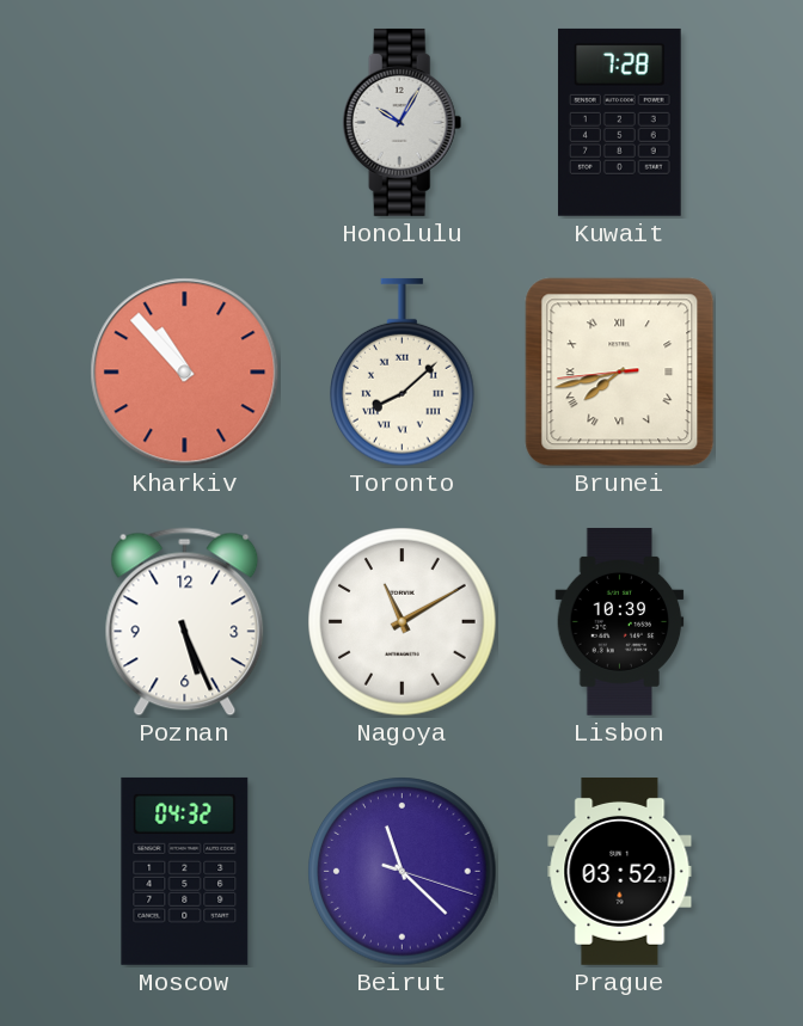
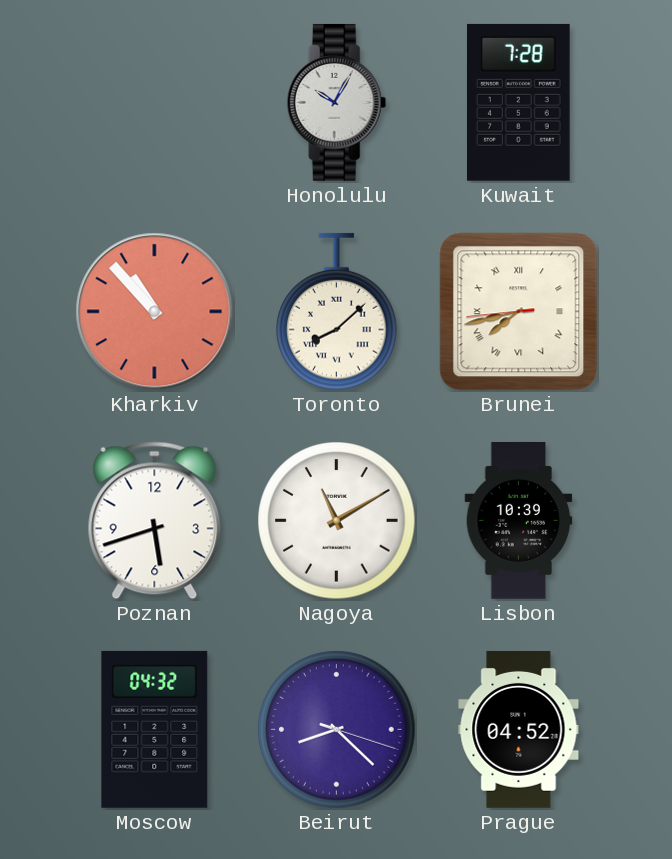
Poznan: 5:26 -> 5:42 (155, 521)
Beirut: 11:22 -> 8:22 (337, 730)
Prague: 03:52 -> 04:52 (519, 729)
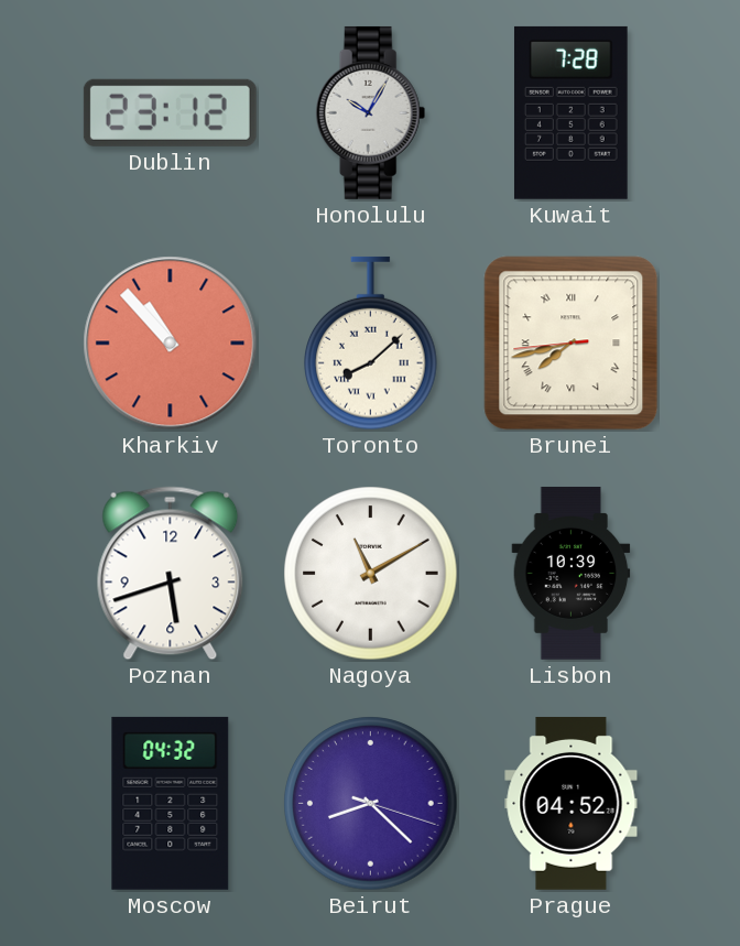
Dublin: none -> 23:12 (170, 112)
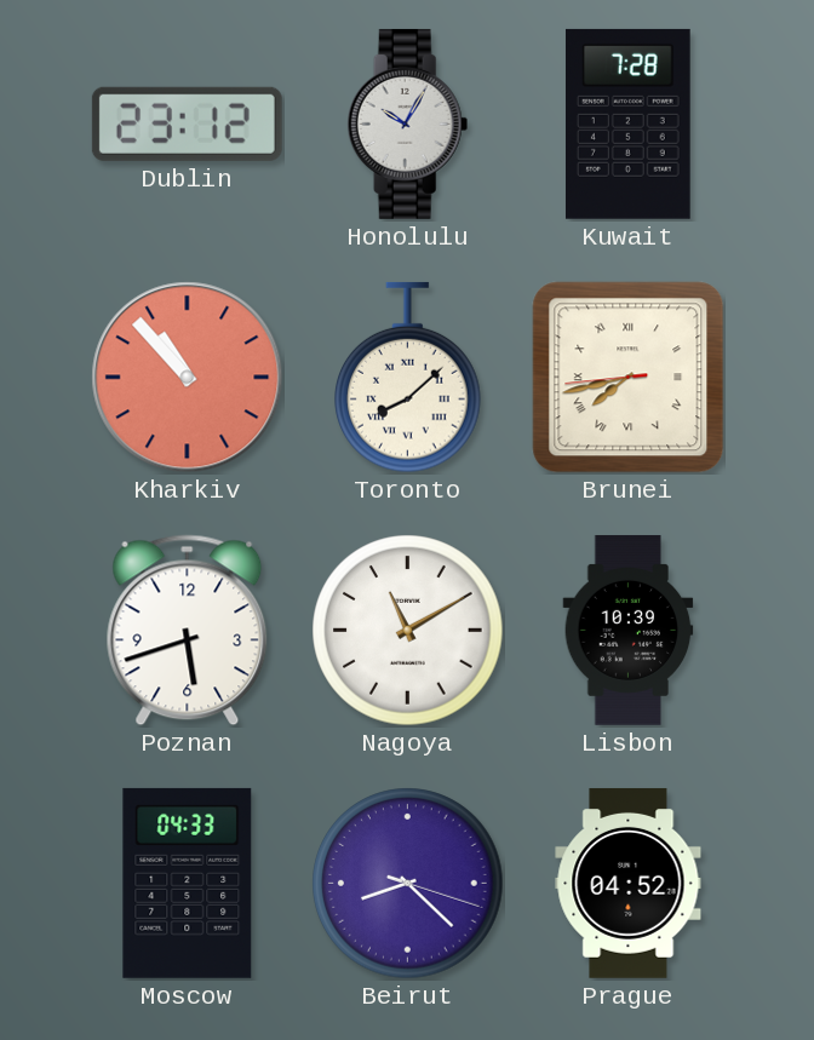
Moscow: 04:32 -> 04:33 (188, 883)
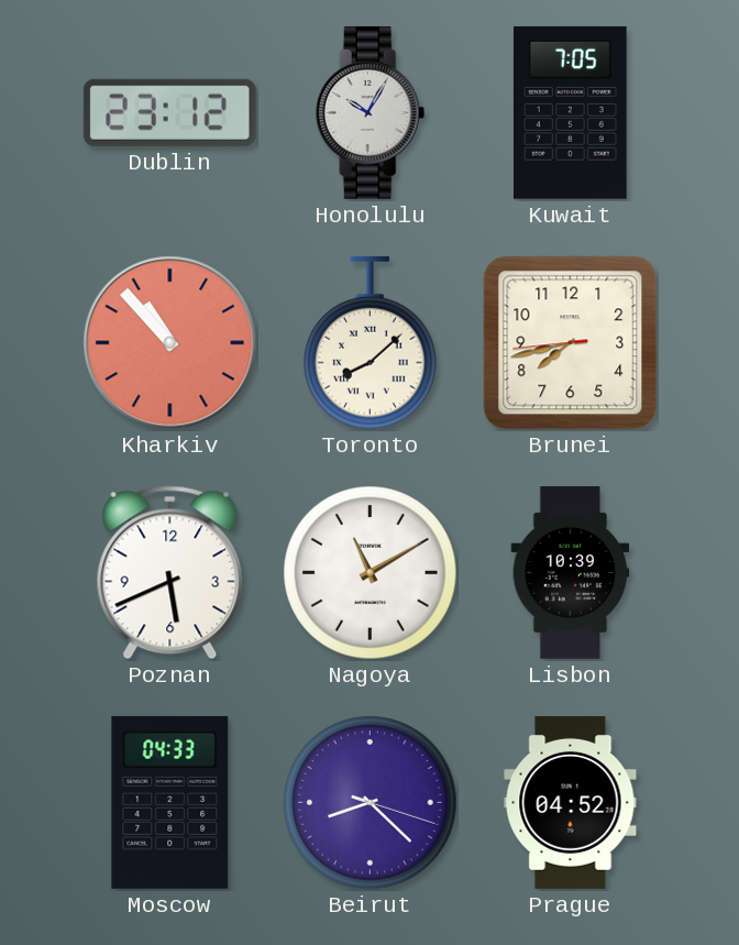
Kuwait: 7:28 -> 7:05 (570, 112)
Brunei numerals: Roman -> Arabic (571, 343)
Poznan: 5:42 -> 5:41 (170, 573)
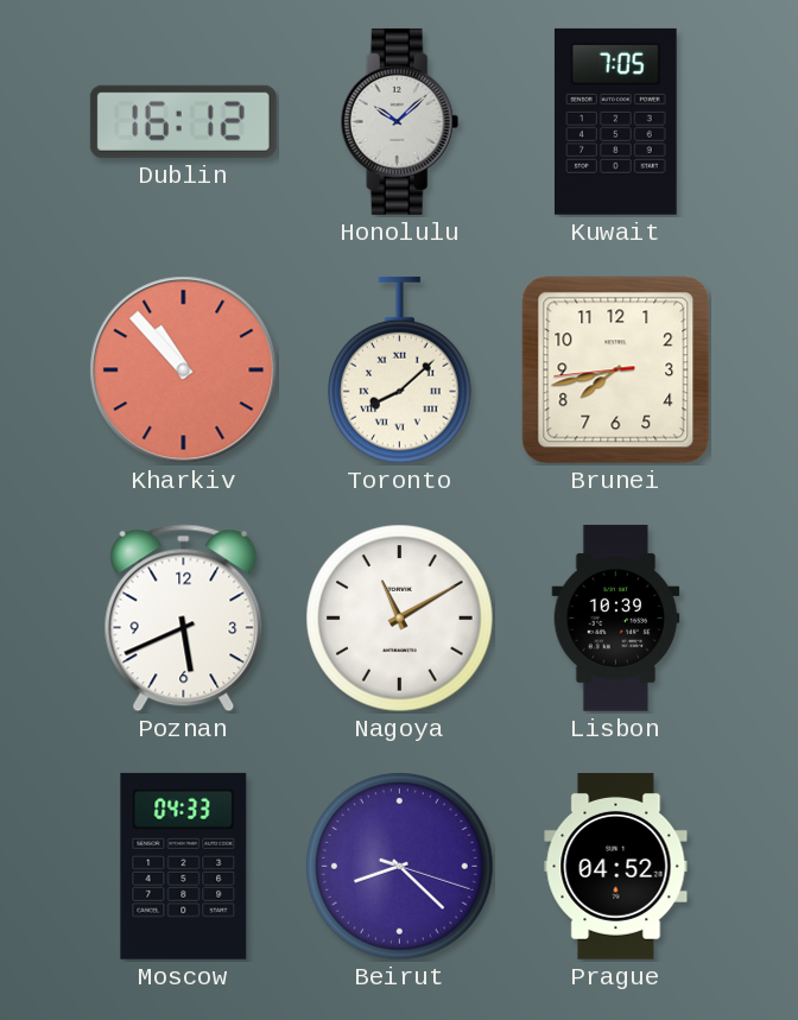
Dublin: 23:12 -> 16:12 (183, 121)
Honolulu: 10:05 -> 10:08 (400, 121)
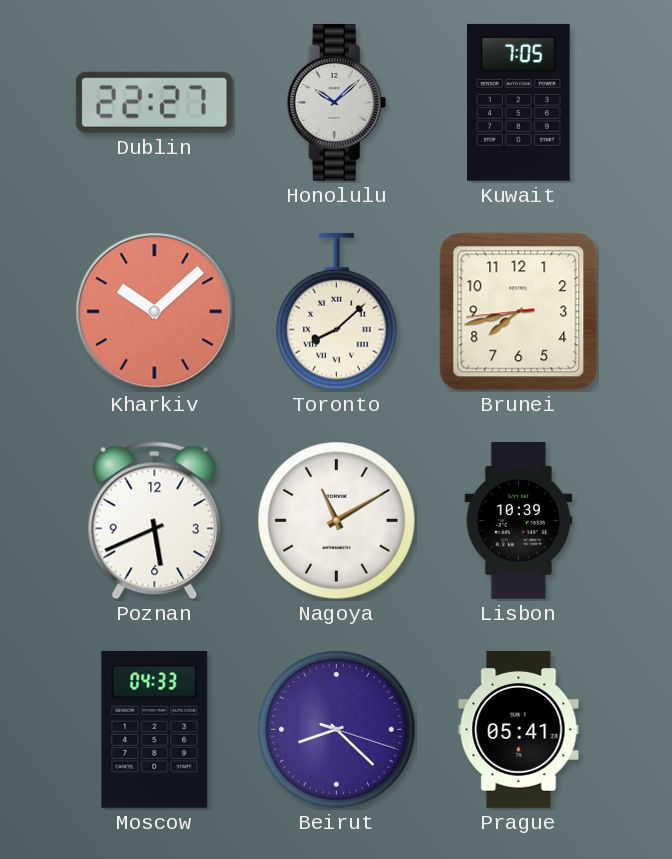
Dublin: 16:12 -> 22:27 (154, 102)
Kharkiv: 10:53 -> 10:08 (155, 312)
Prague: 04:52 -> 05:41 (519, 729)
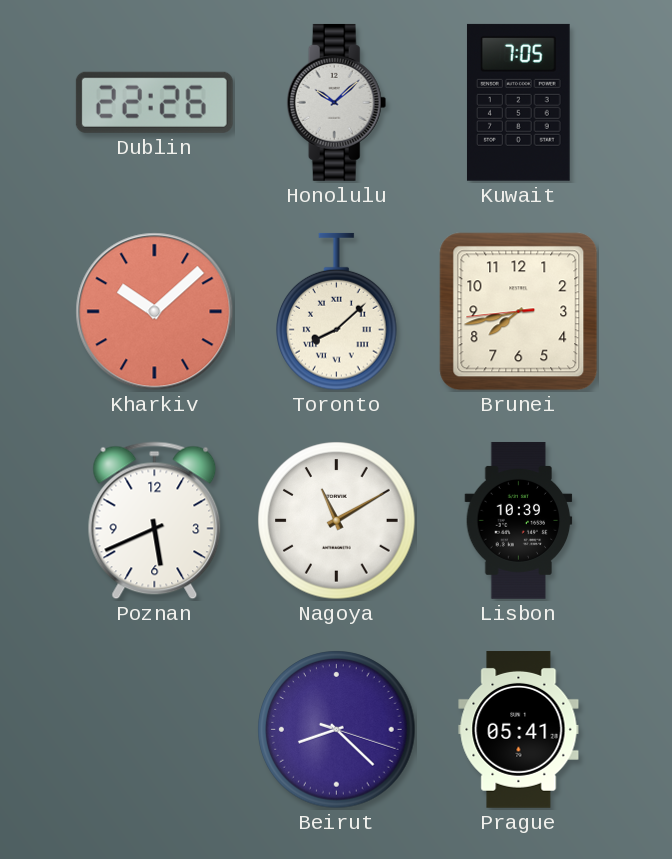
Dublin: 22:27 -> 22:26 (154, 102)
Moscow: 04:33 -> none (155, 729)
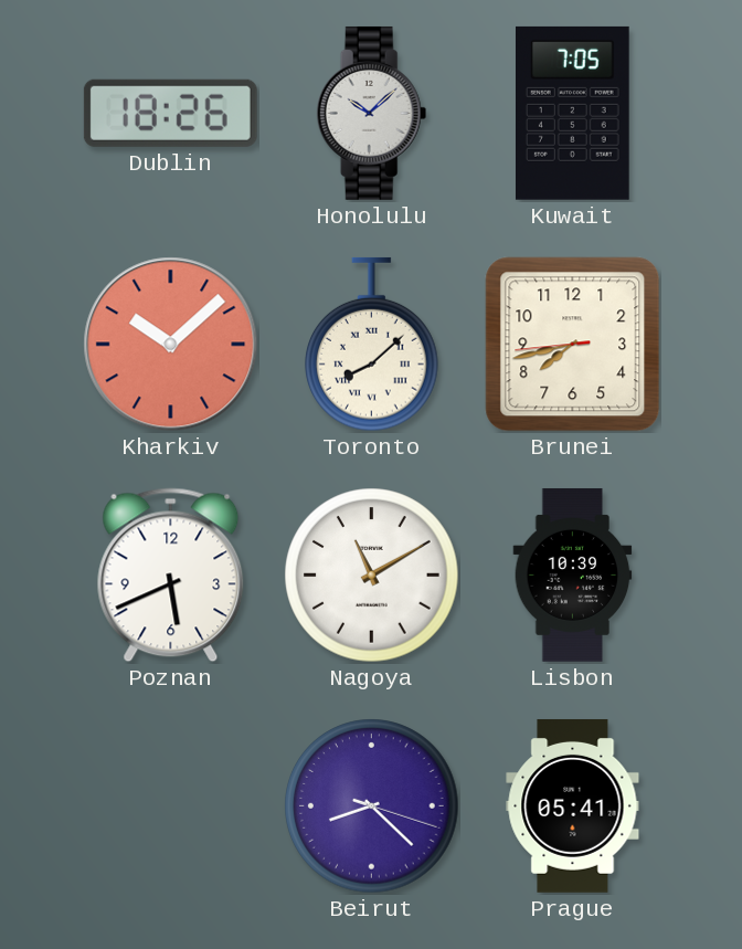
Dublin: 22:26 -> 18:26 (170, 113)
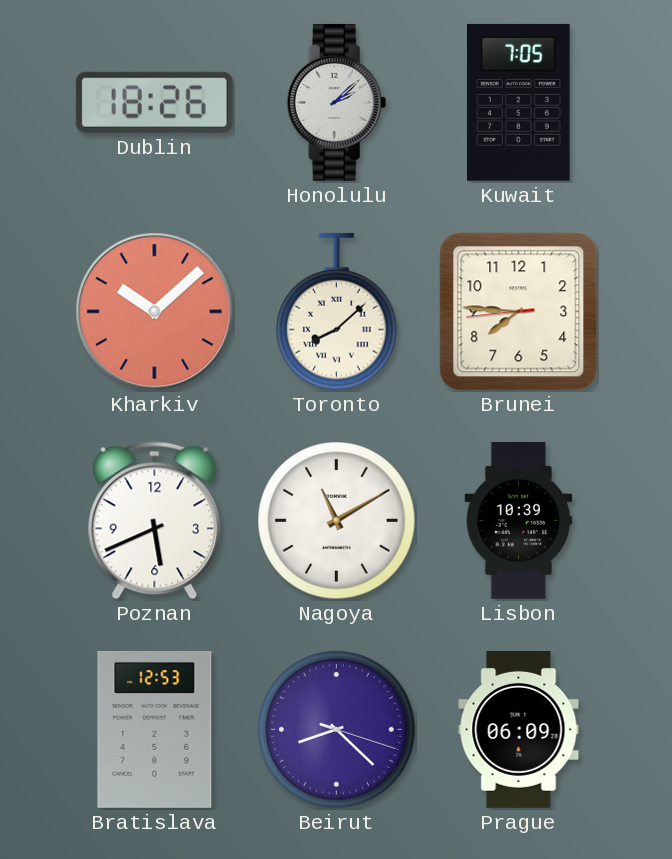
Honolulu: 10:08 -> 2:08 (337, 102)
Brunei: 7:42 -> 7:45 (519, 312)
Bratislava: none -> 12:53 (155, 729)
Prague: 05:41 -> 06:09 (519, 729)
